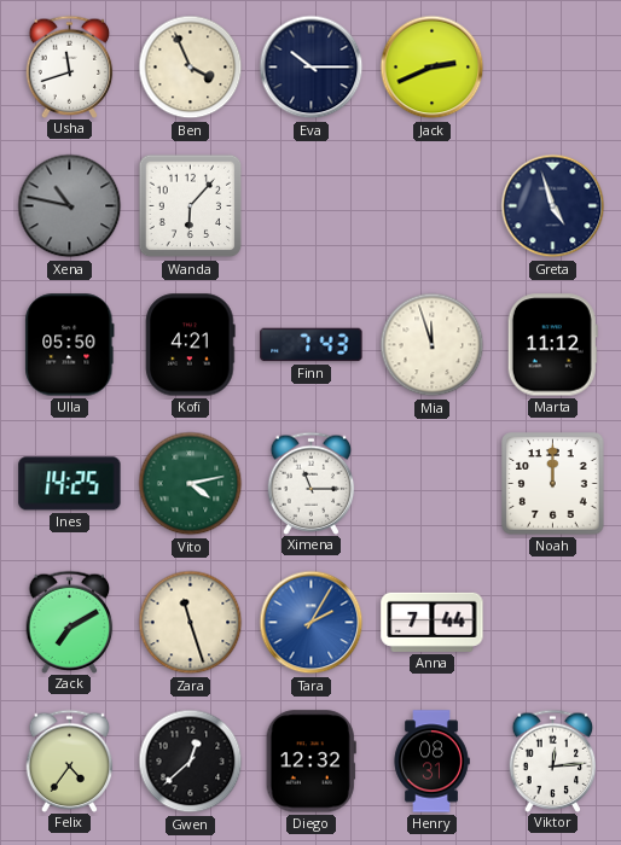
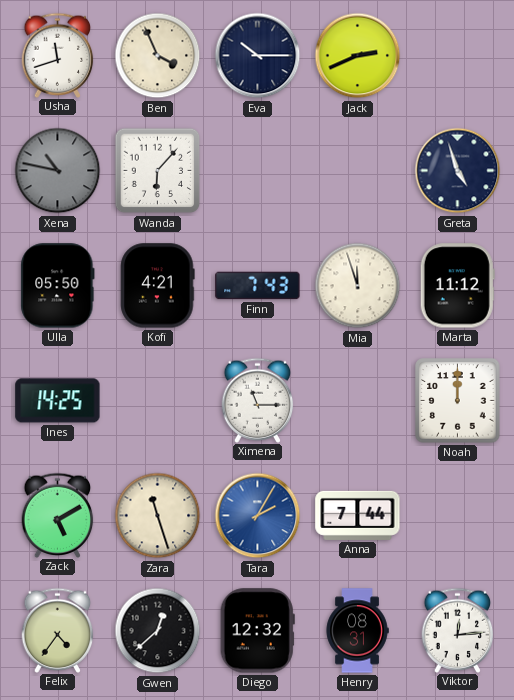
Vito: 4:13 -> none (191, 484)
Zack: 7:10 -> 5:10 (58, 515)
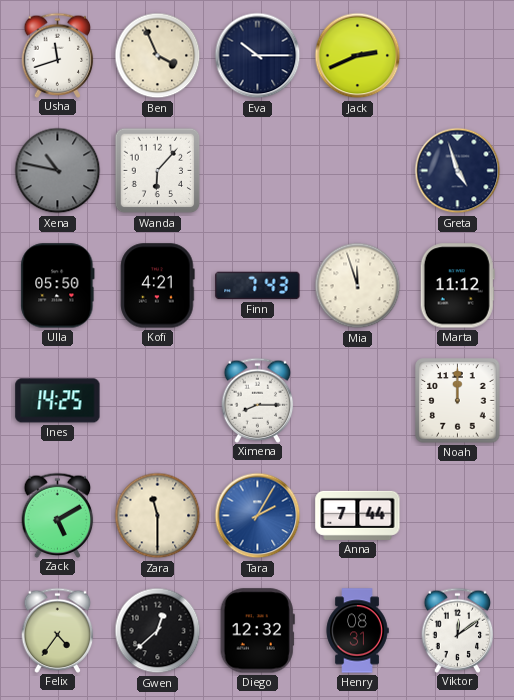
Ximena: 11:15 -> 8:15 (258, 400)
Zara: 11:27 -> 11:30 (158, 516)
Viktor: 12:14 -> 12:09 (458, 630)
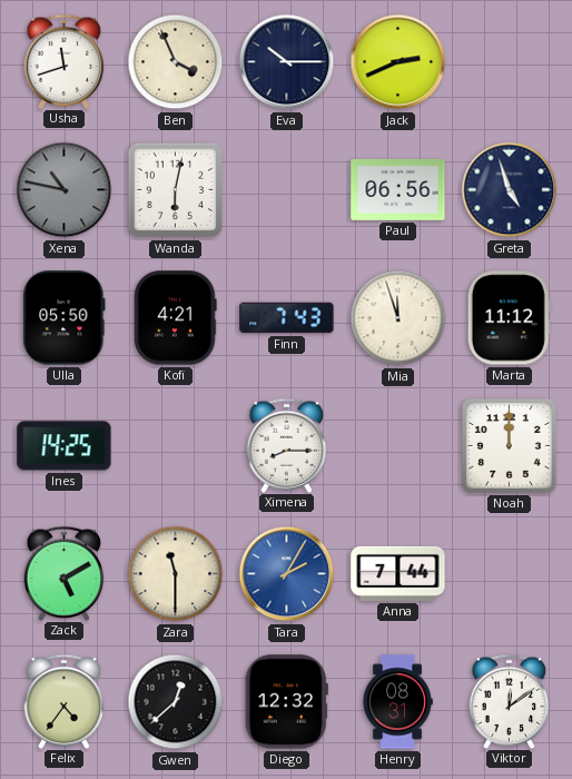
Wanda: 6:07 -> 6:02 (176, 190)
Paul: none -> 06:56 (398, 189)
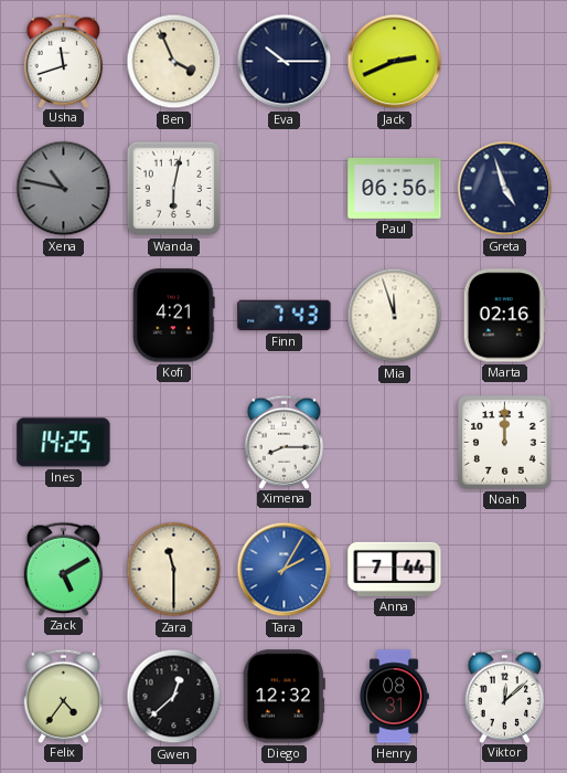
Ulla: 05:50 -> none (65, 318)
Marta: 11:12 -> 02:16 (504, 316)
Viktor: 12:09 -> 12:08 (505, 696)
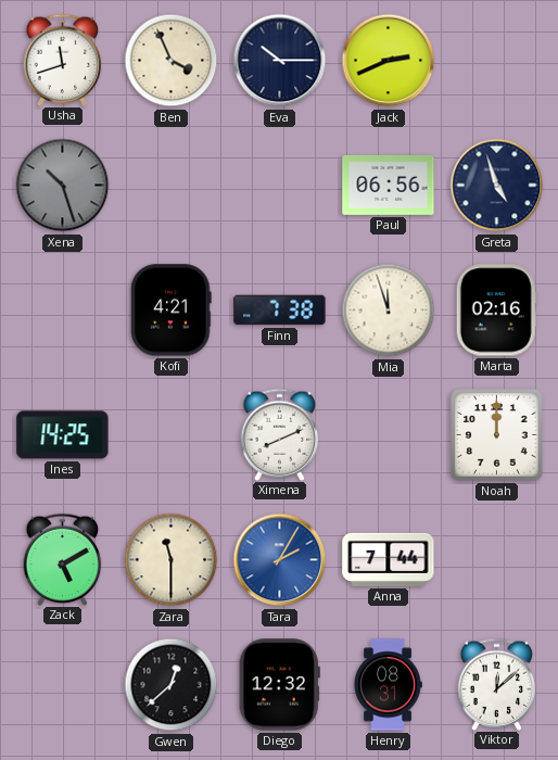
Xena: 10:47 -> 10:27 (63, 186)
Wanda: 6:02 -> none (174, 189)
Finn: 7:43 -> 7:38 (280, 311)
Ximena: 8:15 -> 8:11 (280, 434)
Felix: 4:36 -> none (64, 696)
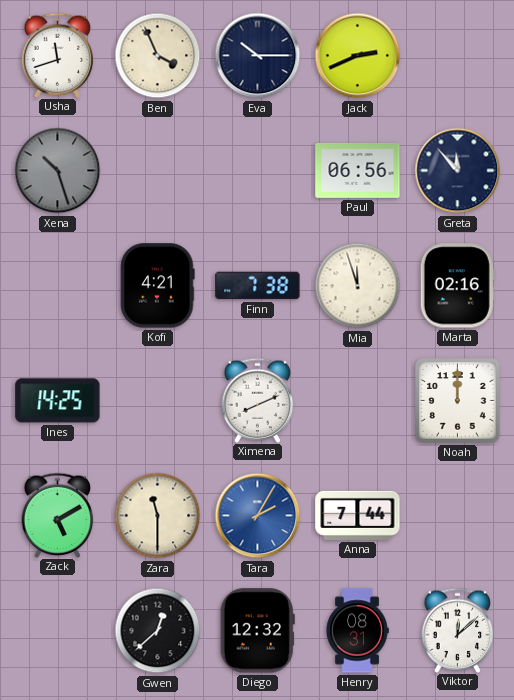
Greta: 4:57 -> 11:53 (458, 171)
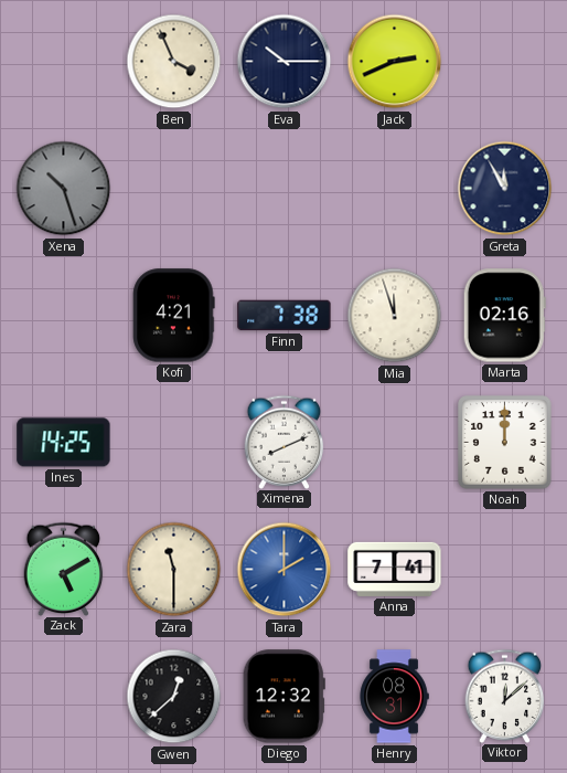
Usha: 11:42 -> none (58, 55)
Paul: 06:56 -> none (358, 170)
Greta: 11:53 -> 11:55 (505, 189)
Tara: 2:05 -> 2:00 (285, 570)
Anna: 7:44 -> 7:41 (395, 569)
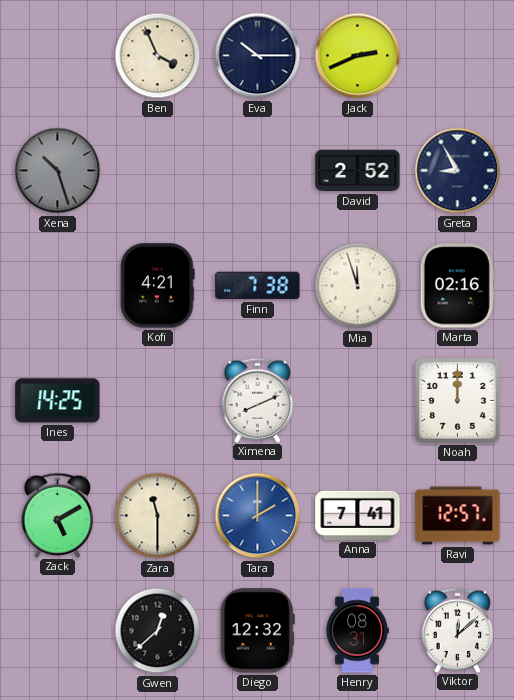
David: none -> 2:52 (358, 171)
Greta: 11:55 -> 8:55 (458, 171)
Ravi: none -> 12:57 (458, 516)
